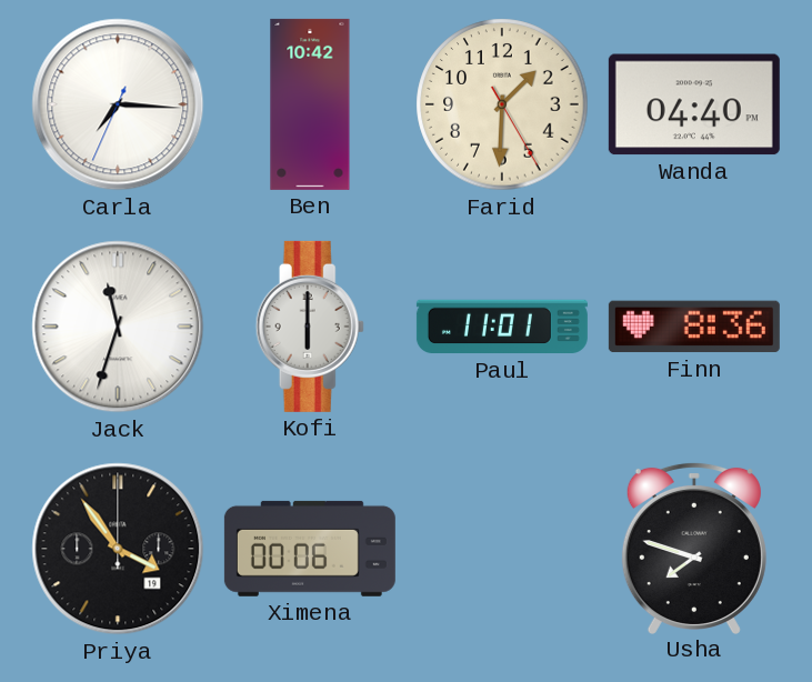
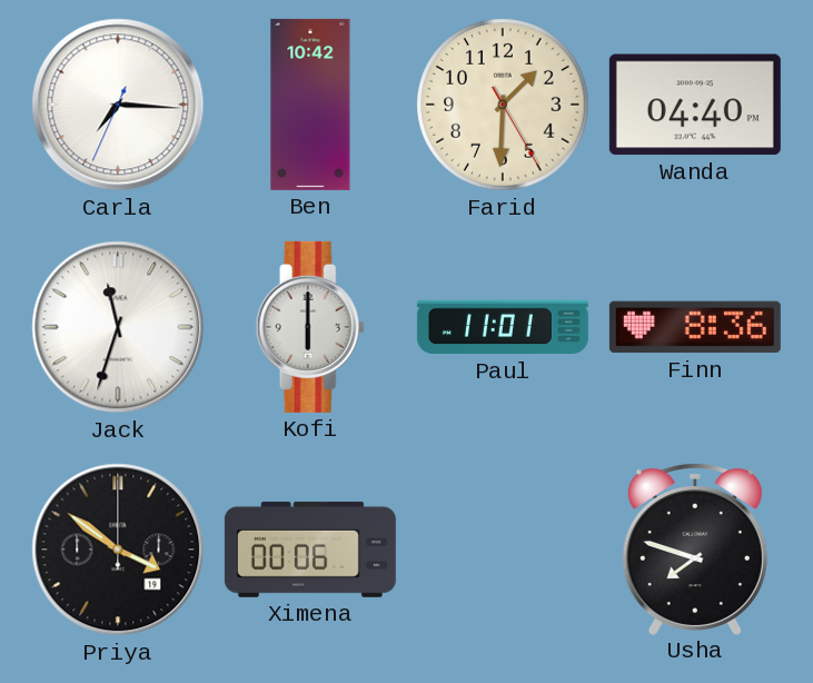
Priya: 3:54 -> 3:51 (118, 550)
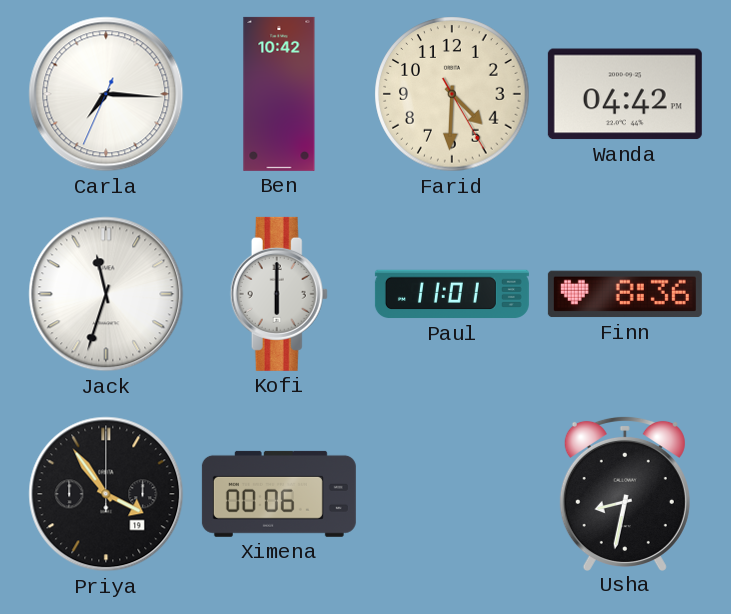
Farid: 1:30 -> 4:30 (452, 94)
Wanda: 04:40 -> 04:42 (625, 94)
Priya: 3:51 -> 3:54 (106, 494)
Usha: 7:48 -> 8:32 (625, 493)
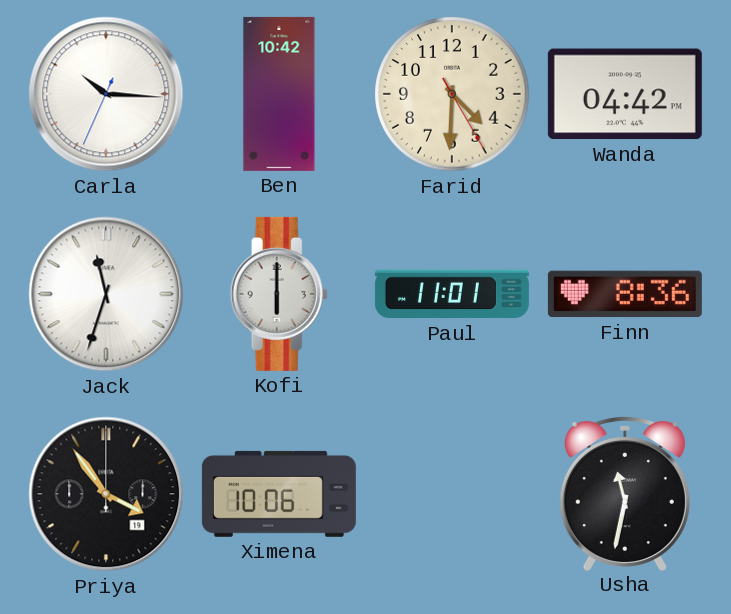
Carla: 7:15 -> 10:15 (106, 94)
Ximena: 00:06 -> 10:06 (279, 494)
Usha: 8:32 -> 11:32 (625, 493)
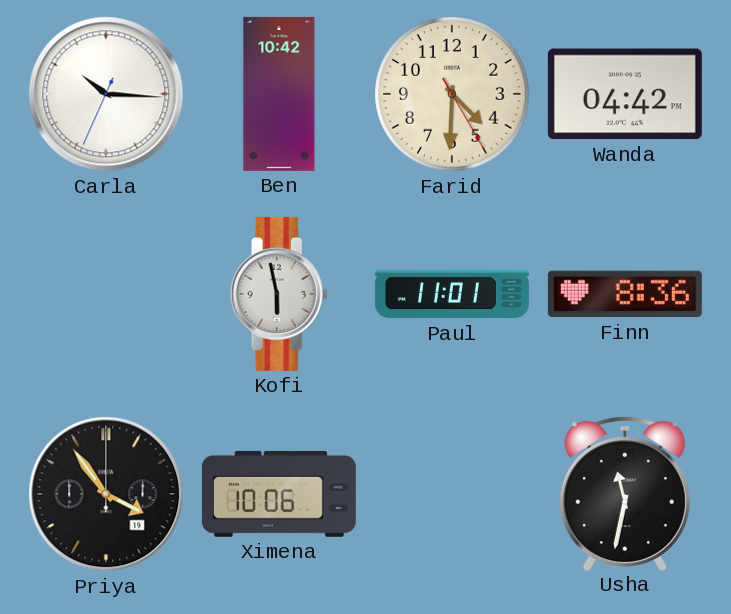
Jack: 11:33 -> none (106, 294)
Kofi: 6:00 -> 5:58 (279, 294)
